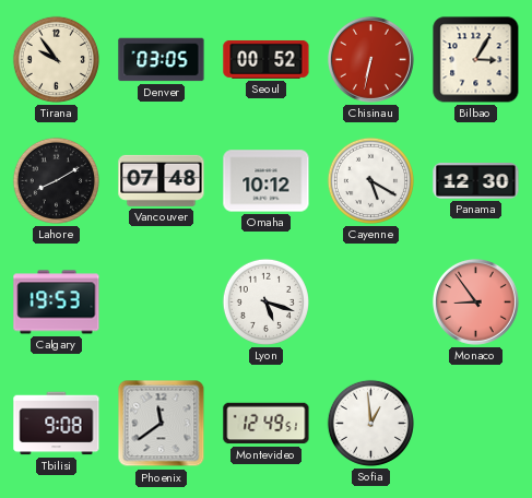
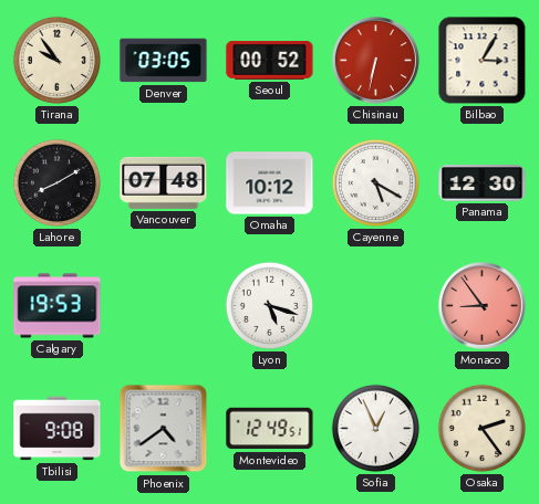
Phoenix: 11:39 -> 4:39 (164, 429)
Sofia: 12:59 -> 12:56 (375, 428)
Osaka: none -> 2:24 (481, 428)
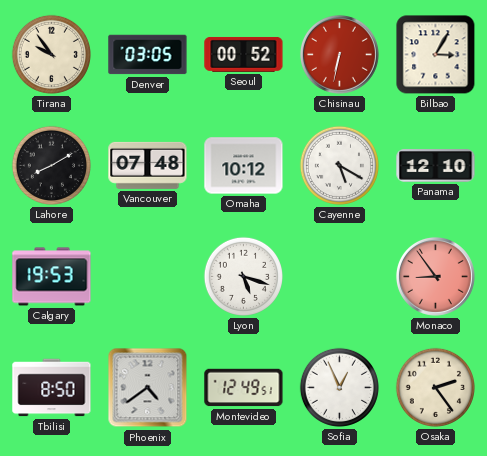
Panama: 12:30 -> 12:10 (436, 166)
Tbilisi: 9:08 -> 8:50 (52, 388)
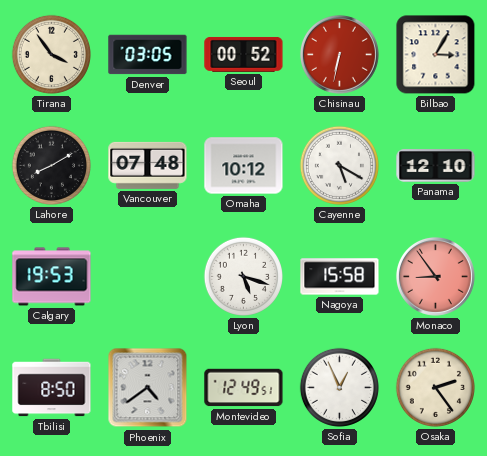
Tirana: 9:54 -> 3:54 (51, 54)
Nagoya: none -> 15:58 (340, 277)
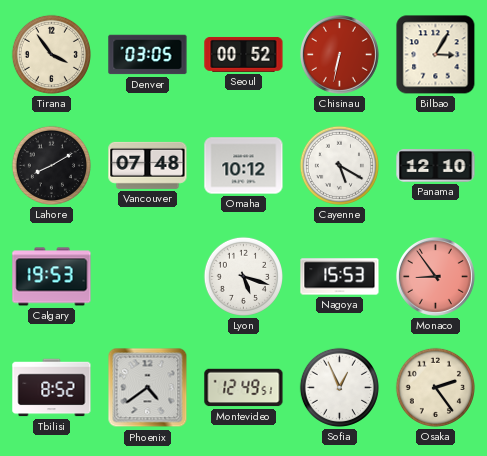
Nagoya: 15:58 -> 15:53 (340, 277)
Tbilisi: 8:50 -> 8:52 (52, 388)
